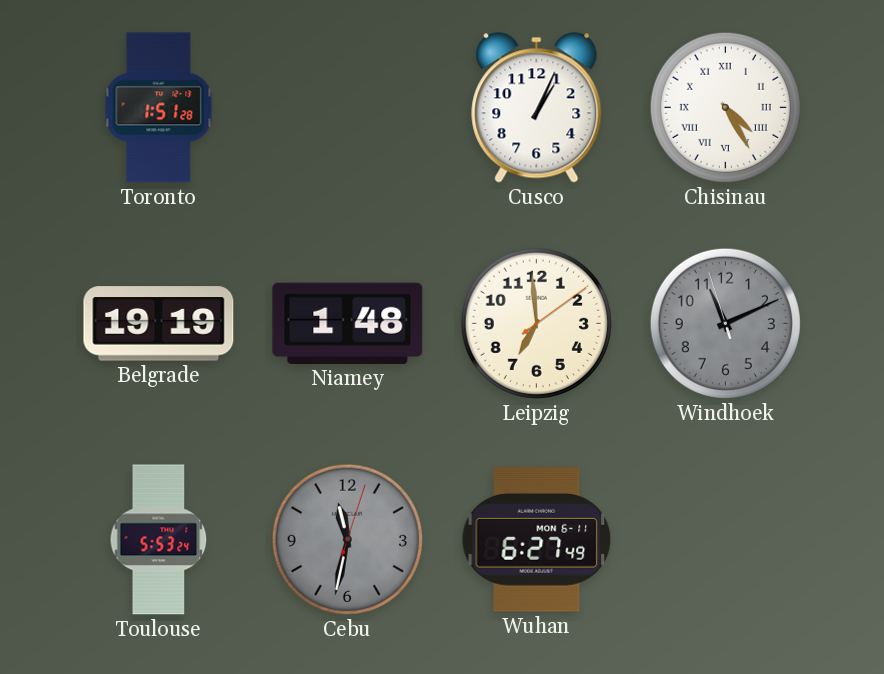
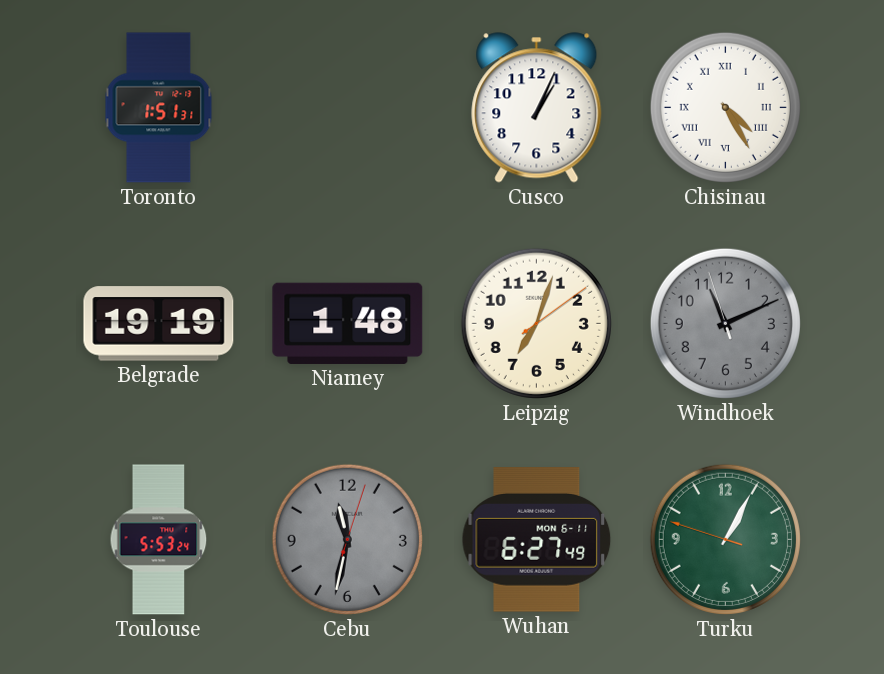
Toronto: 1:51:28 -> 1:51:31 (159, 108)
Leipzig: 6:59 -> 7:03 (536, 323)
Turku: none -> 1:04 (725, 539)
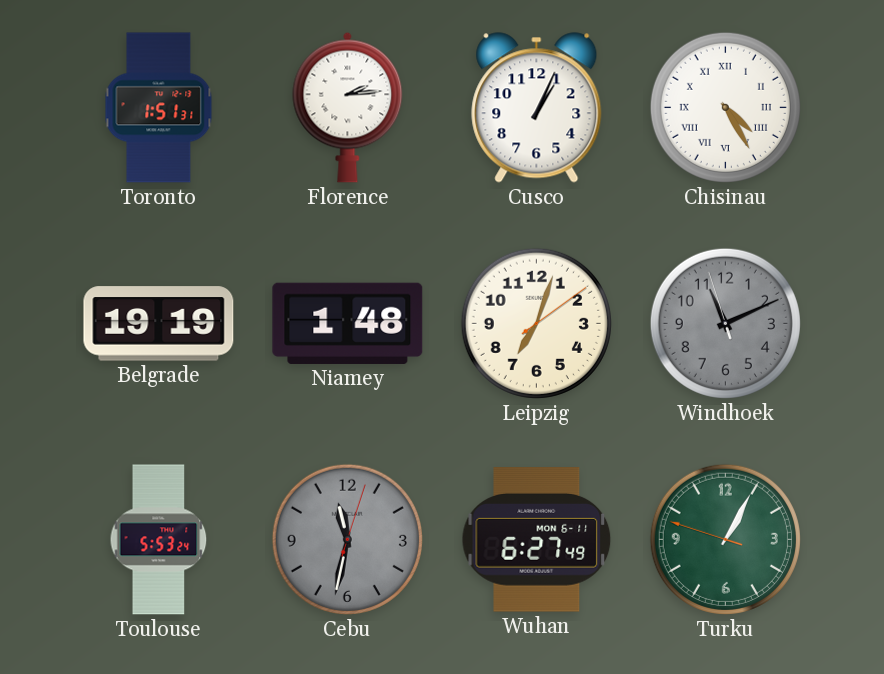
Florence: none -> 2:14 (348, 107)
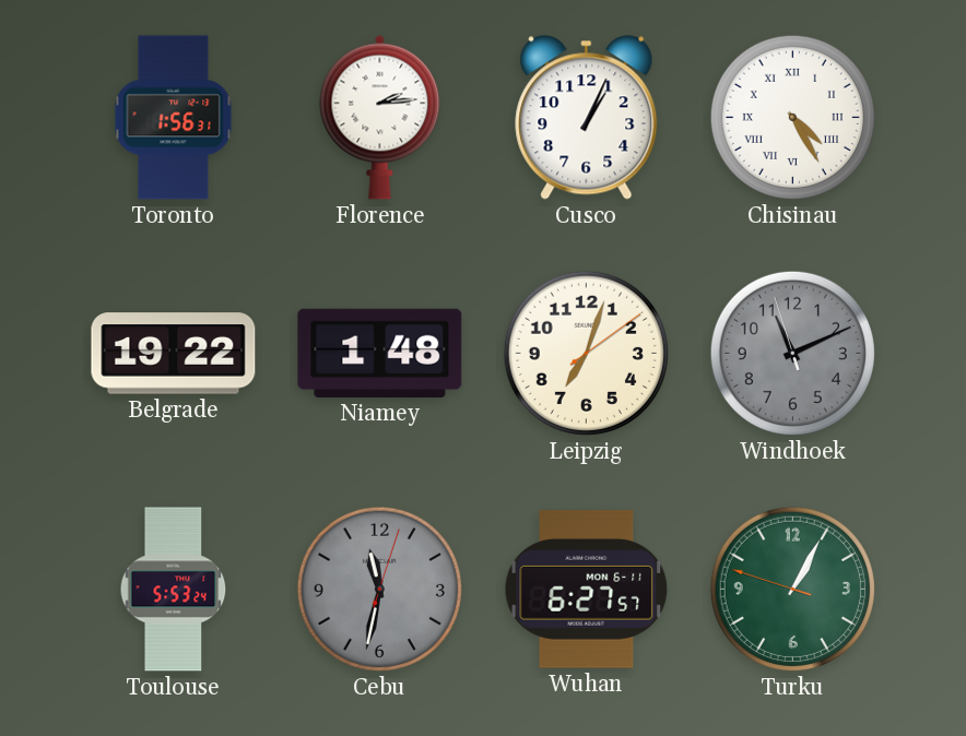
Toronto: 1:51 -> 1:56 (174, 118)
Belgrade: 19:19 -> 19:22 (174, 354)
Wuhan: 6:27:49 -> 6:27:57 (587, 590)
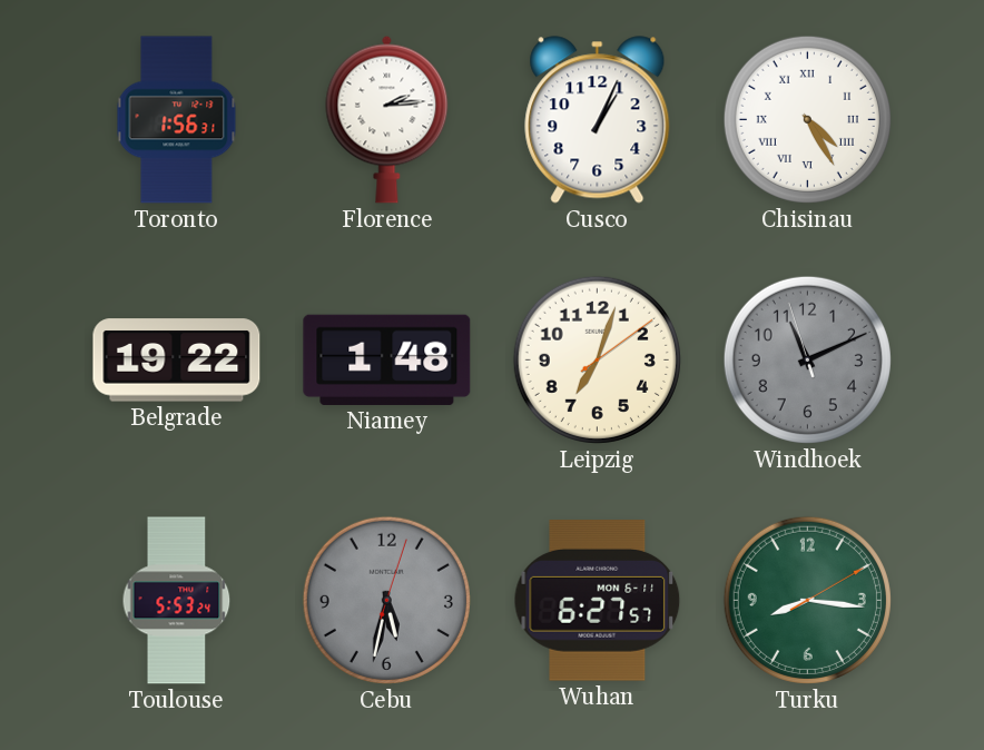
Cebu: 11:32 -> 5:32 (386, 600)
Turku: 1:04 -> 8:16 (807, 600)
